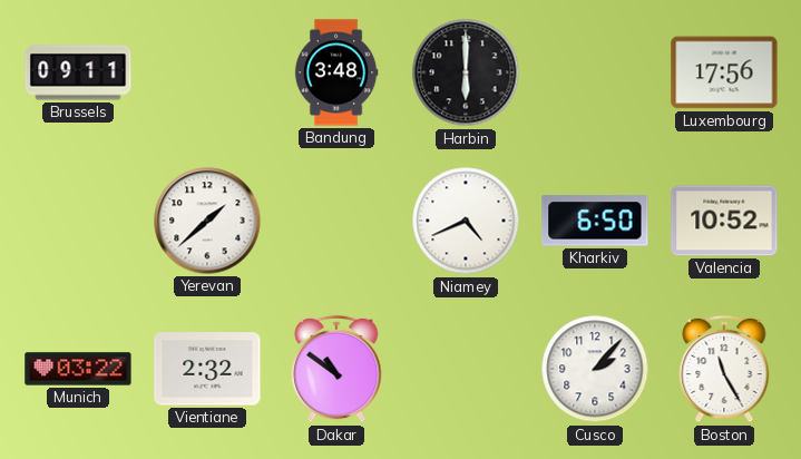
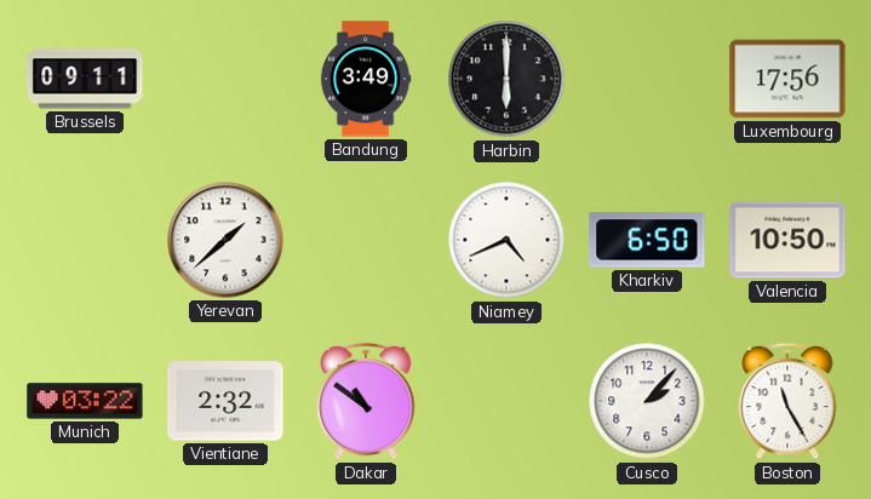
Bandung: 3:48 -> 3:49 (366, 79)
Valencia: 10:52 -> 10:50 (787, 240)
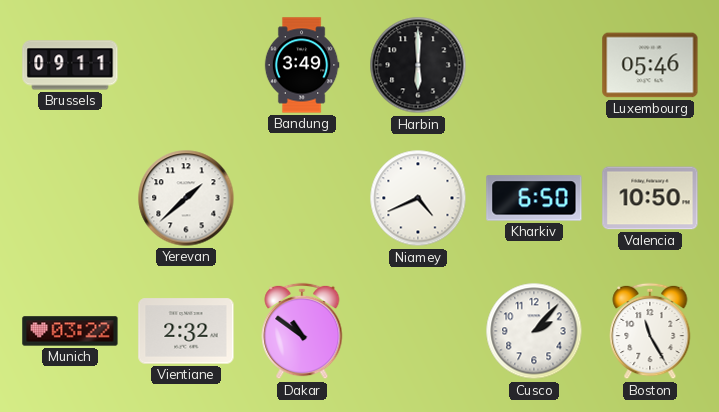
Luxembourg: 17:56 -> 05:46 (650, 65)
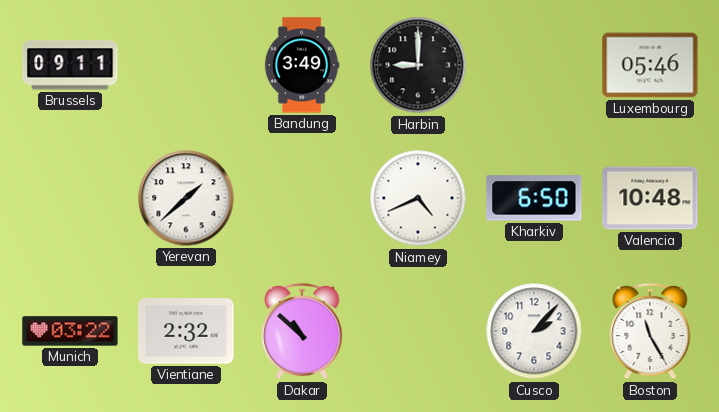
Harbin: 6:00 -> 9:00 (418, 65)
Valencia: 10:50 -> 10:48 (650, 198)
Dakar: 10:51 -> 10:52 (302, 331)
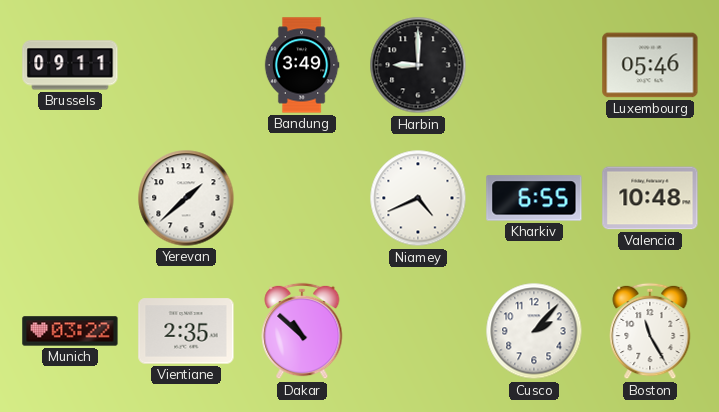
Kharkiv: 6:50 -> 6:55 (534, 198)
Vientiane: 2:32 -> 2:35 (186, 331)
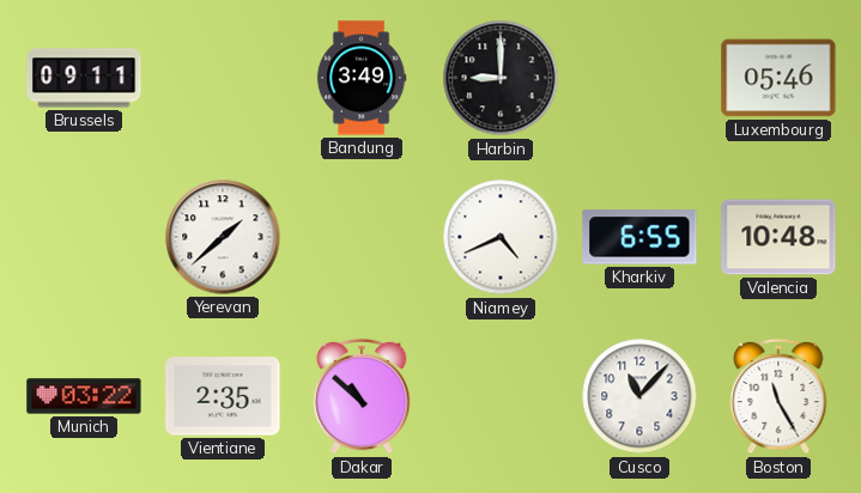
Cusco: 2:07 -> 11:07 (639, 396)
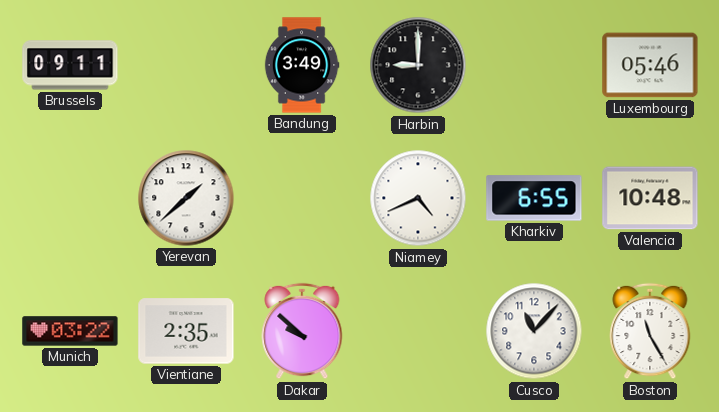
Dakar: 10:52 -> 9:52 (302, 331)
